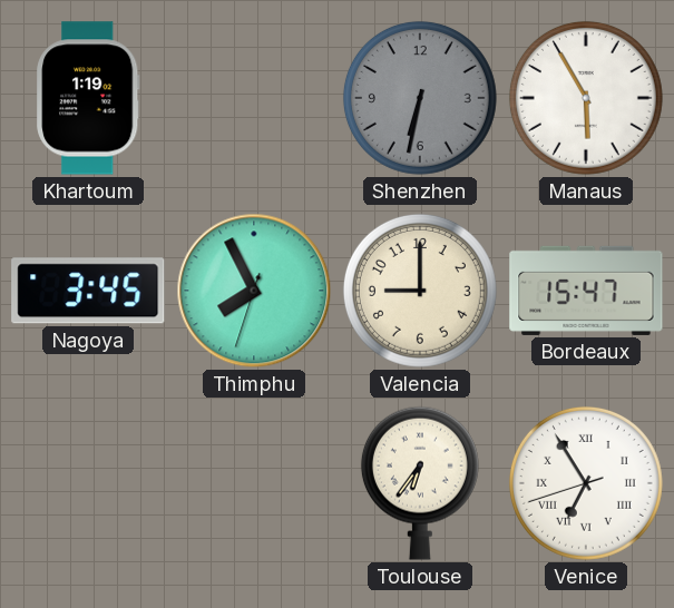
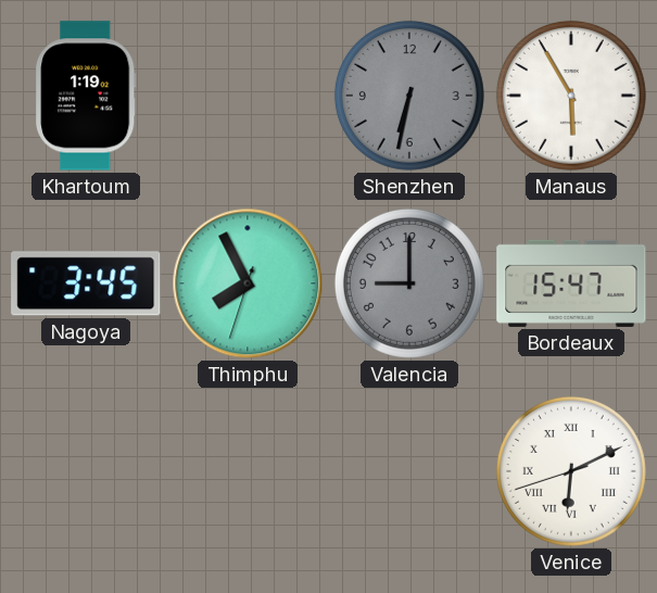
Valencia dial: cream -> grey (409, 283)
Toulouse: 6:36 -> none (420, 483)
Venice: 6:54 -> 6:10 (571, 471)
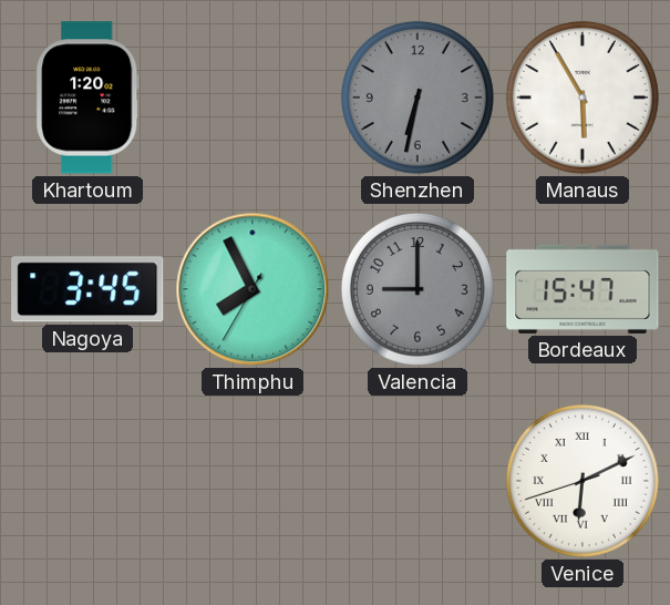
Khartoum: 1:19 -> 1:20 (87, 98)
Thimphu: 7:55:33 -> 7:55:35 (252, 289)
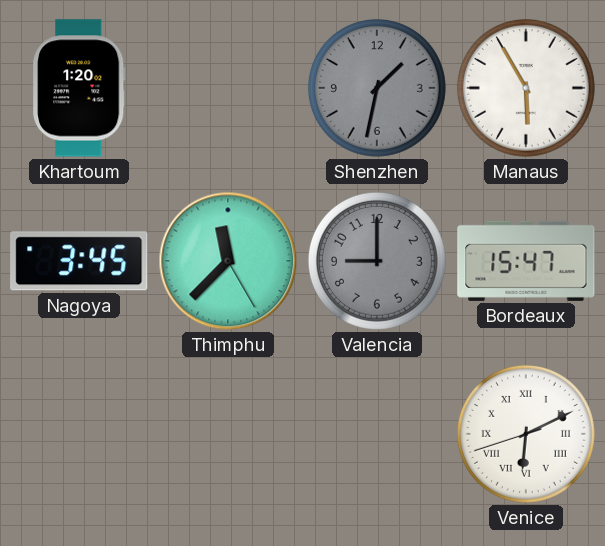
Shenzhen: 6:32 -> 1:32 (377, 88)
Thimphu: 7:55 -> 11:37 (228, 261)
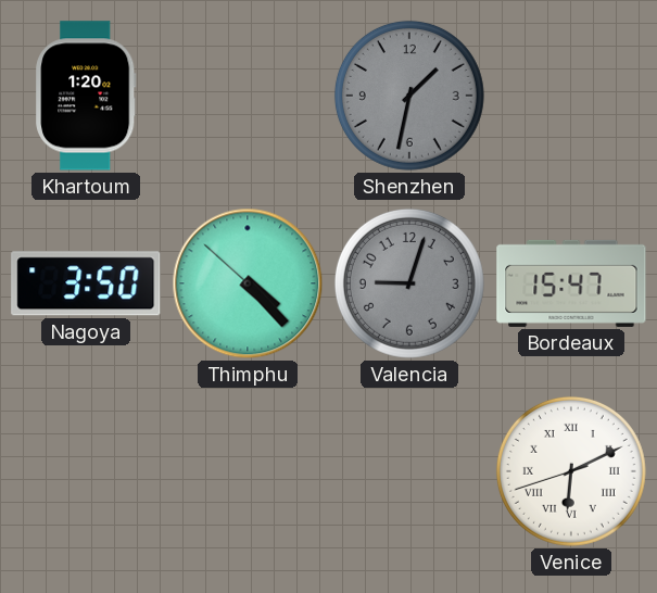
Manaus: 5:55 -> none (526, 88)
Nagoya: 3:45 -> 3:50 (86, 283)
Thimphu: 11:37 -> 4:22 (248, 283)
Valencia: 9:00 -> 9:03 (409, 283)
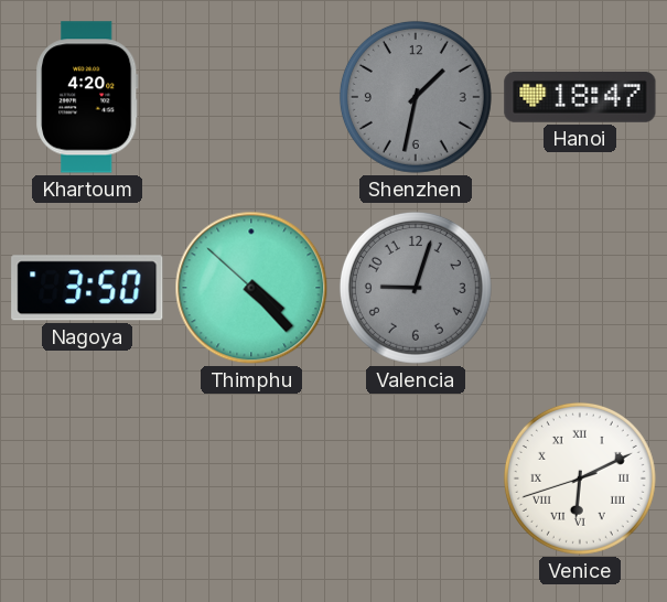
Khartoum: 1:20 -> 4:20 (87, 97)
Hanoi: none -> 18:47 (580, 97)
Bordeaux: 15:47 -> none (571, 283)
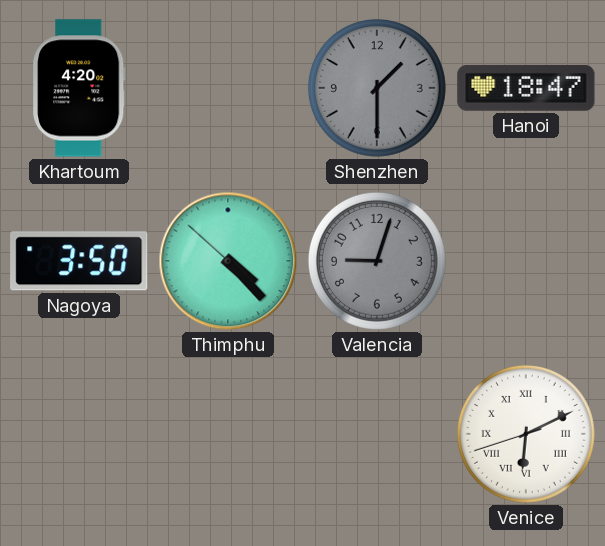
Shenzhen: 1:32 -> 1:30 (377, 88)
